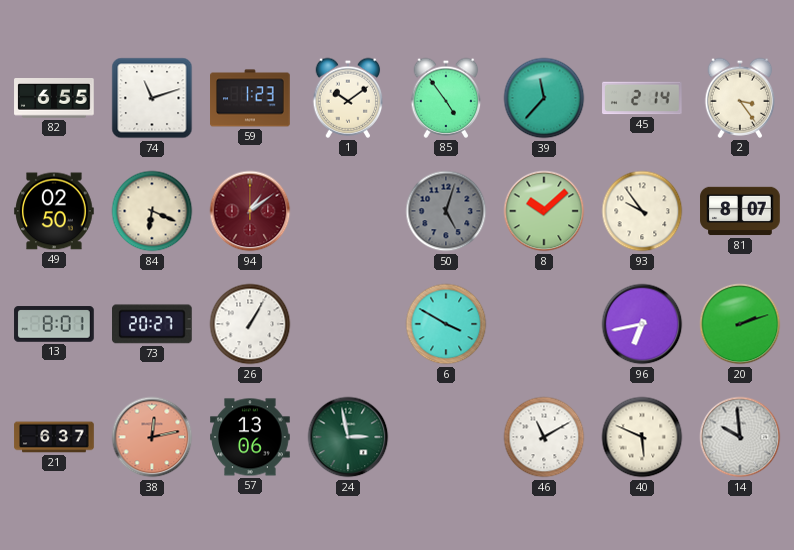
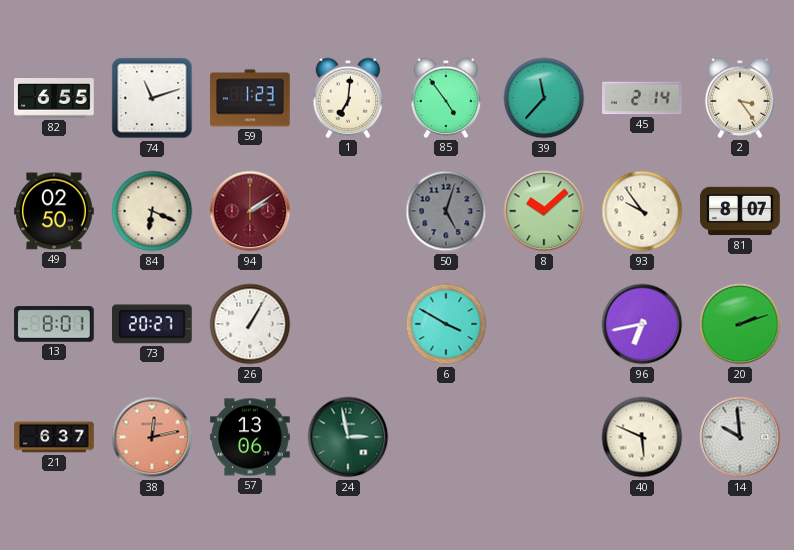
1: 10:09 -> 7:01 (348, 98)
94: 1:09 -> 2:09 (250, 211)
46: 11:10 -> none (544, 437)
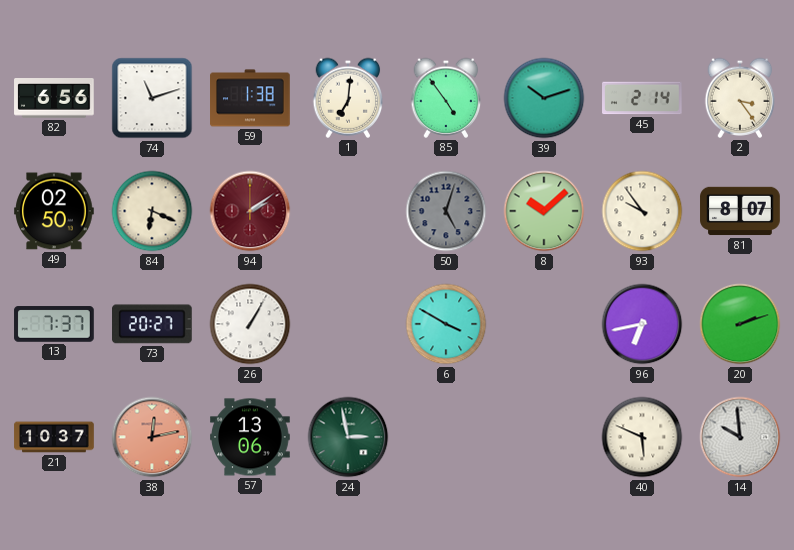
82: 6:55 -> 6:56 (54, 99)
59: 1:23 -> 1:38 (250, 98)
39: 11:37 -> 10:12 (544, 98)
13: 8:01 -> 7:37 (54, 324)
21: 6:37 -> 10:37 (54, 437)
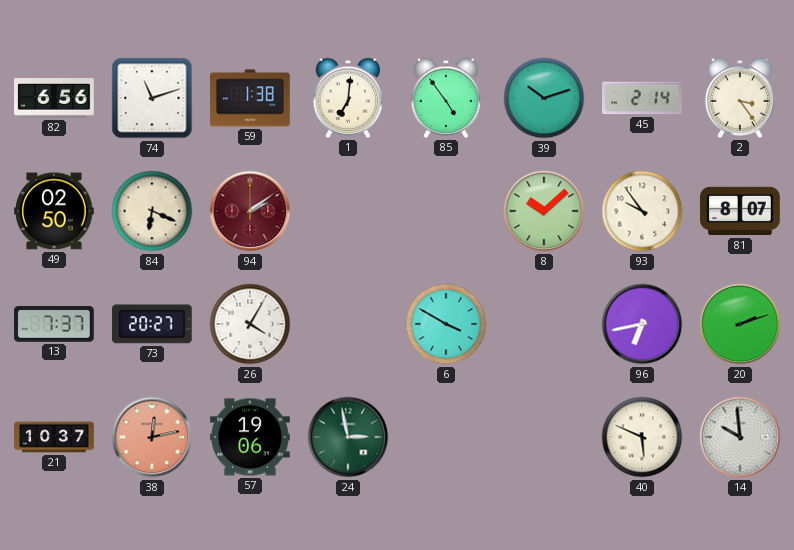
50: 5:03 -> none (446, 211)
26: 1:05 -> 4:05 (250, 324)
57: 13:06 -> 19:06 (250, 437)
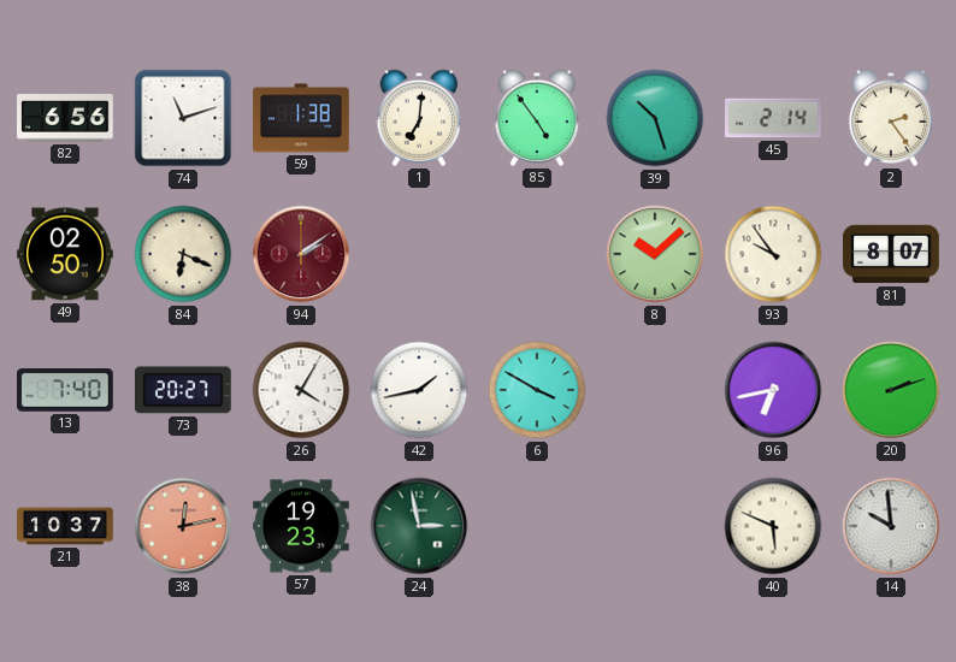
39: 10:12 -> 10:27 (655, 118)
2: 3:24 -> 2:24 (891, 118)
13: 7:37 -> 7:40 (65, 390)
42: none -> 1:43 (419, 390)
57: 19:06 -> 19:23 (301, 526)
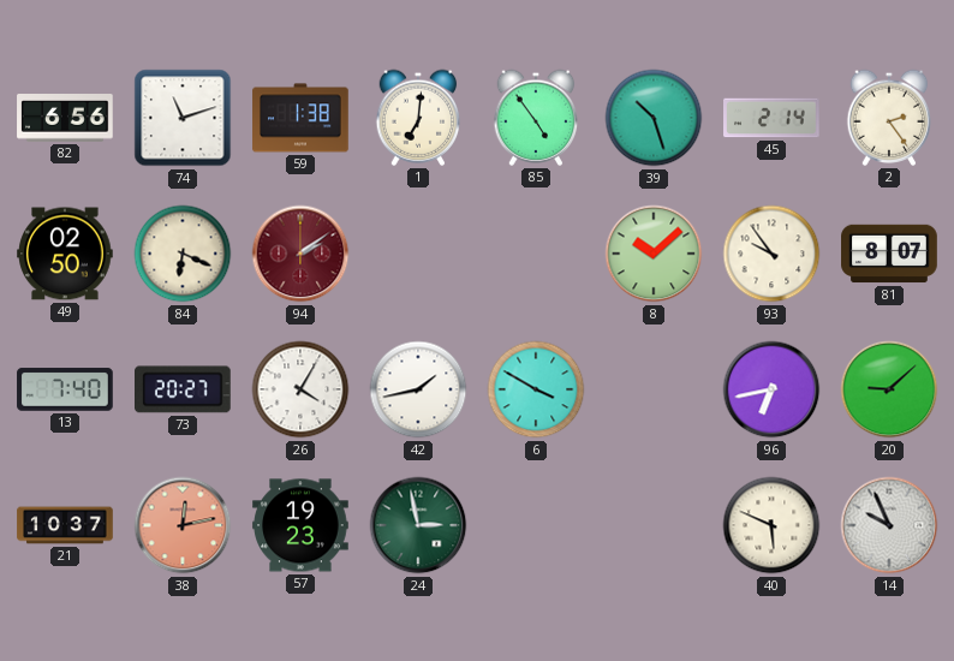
20: 2:12 -> 9:08 (889, 389)
14: 9:59 -> 9:56 (889, 525)
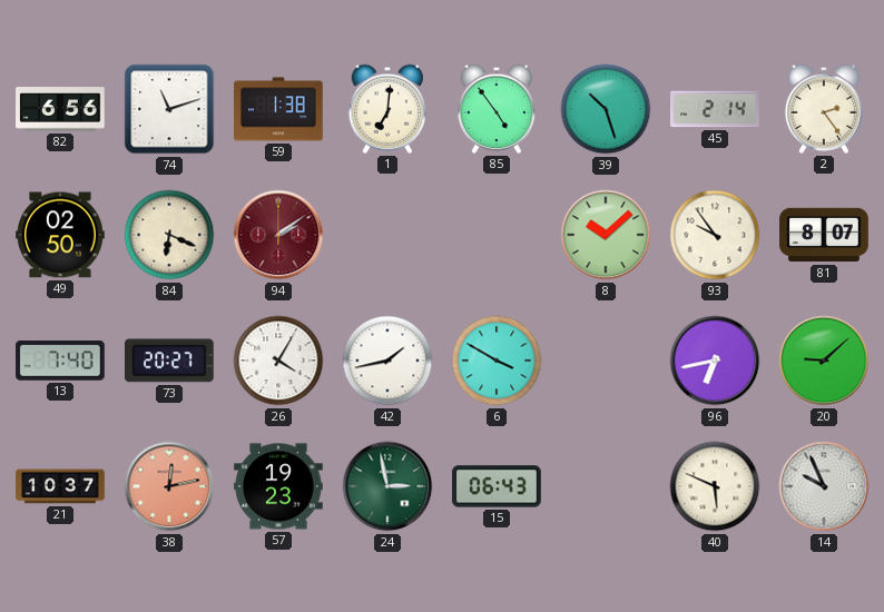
15: none -> 06:43 (497, 486)
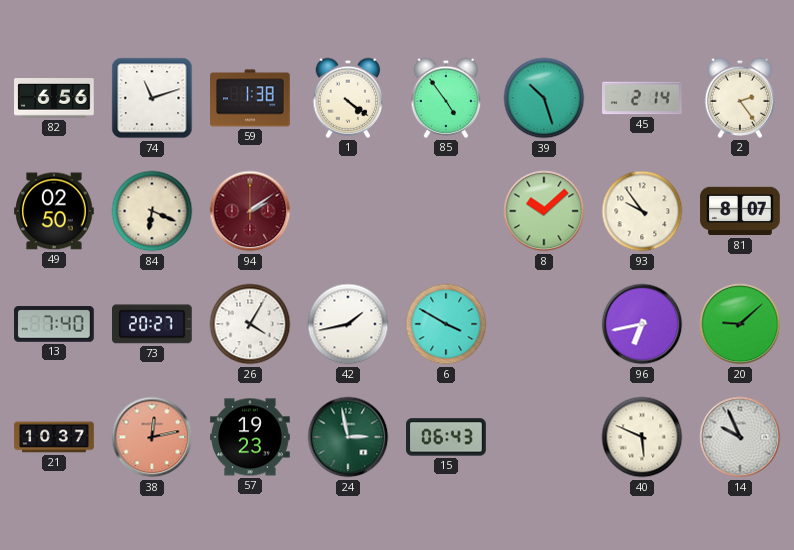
1: 7:01 -> 4:21 (348, 98)
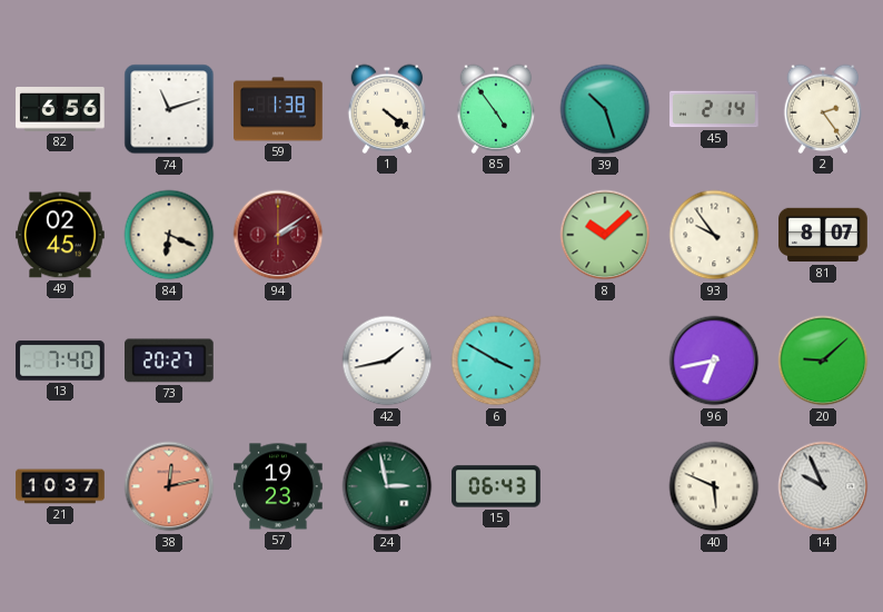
49: 02:50 -> 02:45 (60, 235)
26: 4:05 -> none (250, 324)
